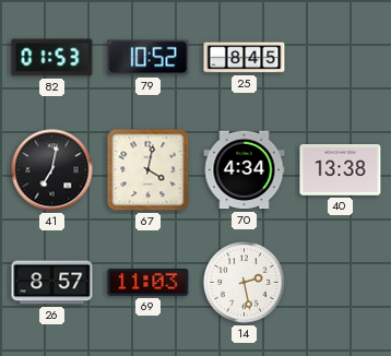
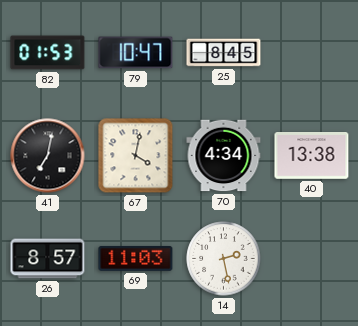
79: 10:52 -> 10:47 (136, 53)
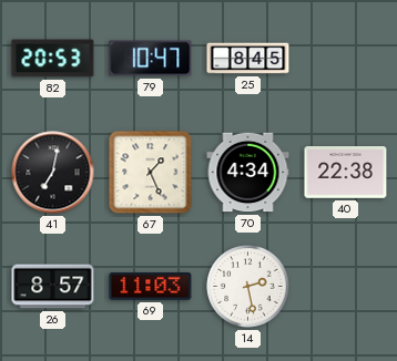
82: 01:53 -> 20:53 (53, 59)
67: 4:02 -> 1:26 (151, 173)
40: 13:38 -> 22:38 (346, 173)
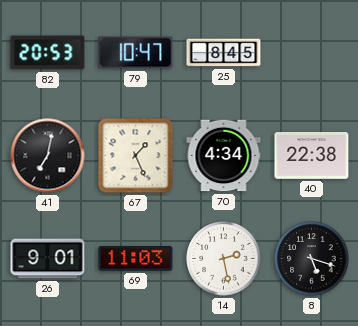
26: 8:57 -> 9:01 (48, 259)
8: none -> 5:18 (312, 259)
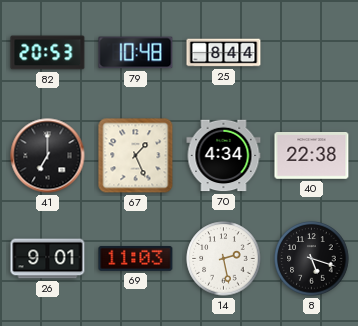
79: 10:47 -> 10:48 (136, 53)
25: 8:45 -> 8:44 (224, 53)
41: 7:02 -> 7:00 (48, 156)
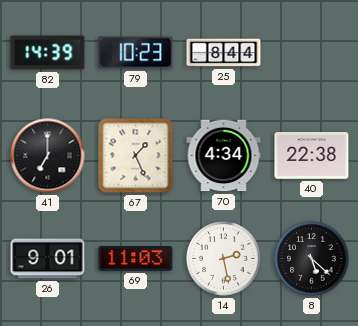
82: 20:53 -> 14:39 (48, 53)
79: 10:48 -> 10:23 (136, 53)
8: 5:18 -> 5:22 (312, 259)
